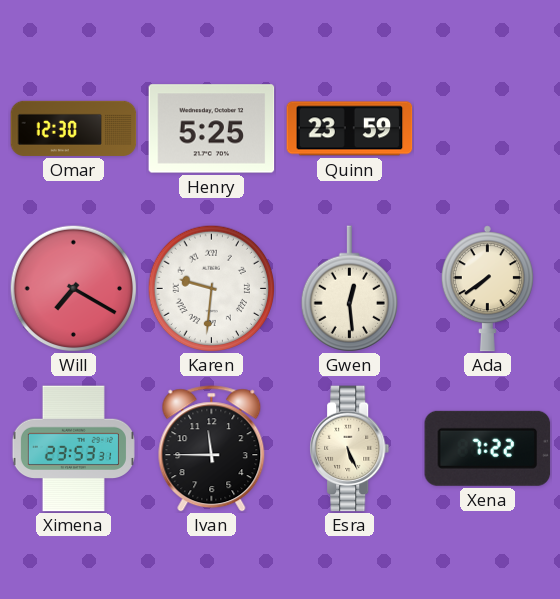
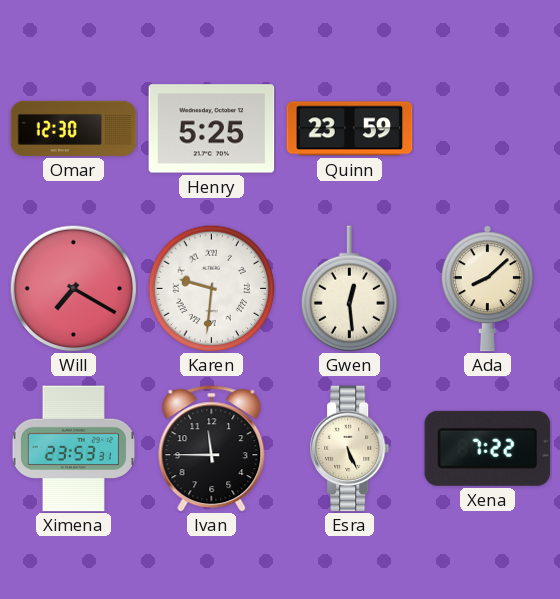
Ada: 7:39 -> 8:08 (487, 289)
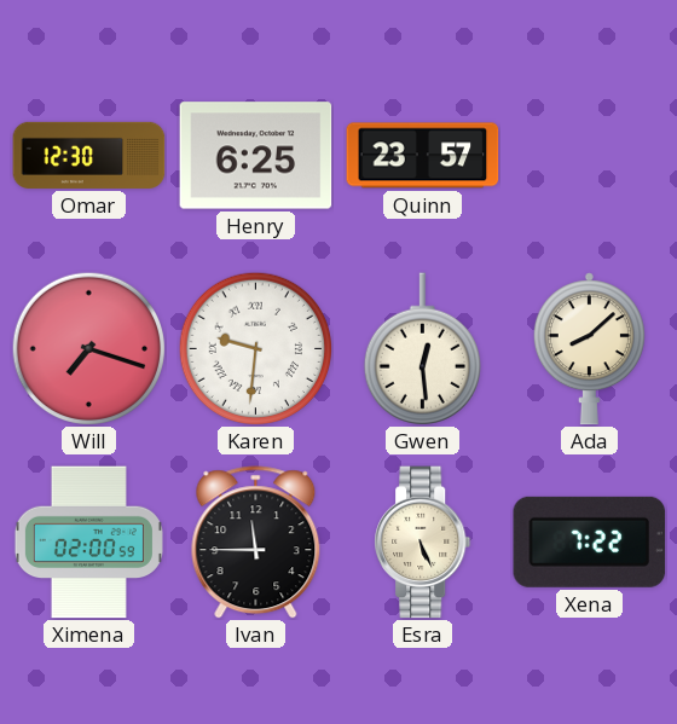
Henry: 5:25 -> 6:25 (256, 156)
Quinn: 23:59 -> 23:57 (423, 156)
Will: 7:20 -> 7:18 (88, 348)
Ximena: 23:53 -> 02:00 (88, 543)
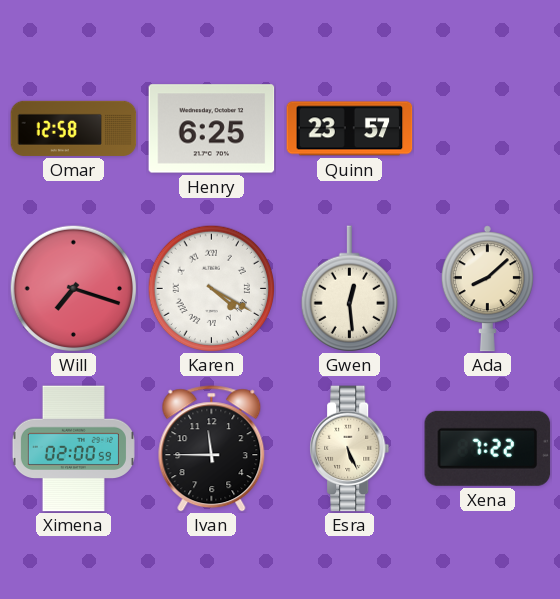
Omar: 12:30 -> 12:58 (74, 128)
Karen: 9:31 -> 4:20 (211, 288)
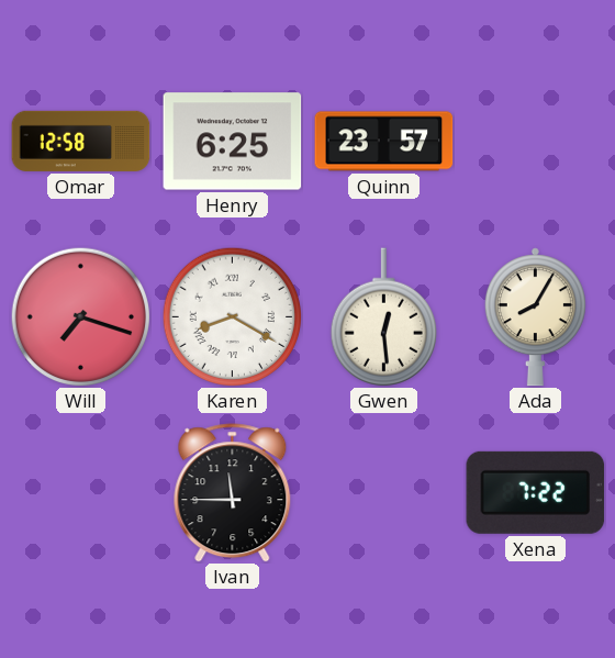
Karen: 4:20 -> 8:20 (232, 316)
Ada: 8:08 -> 8:05 (535, 317)
Ximena: 02:00 -> none (73, 449)
Esra: 5:26 -> none (350, 449)
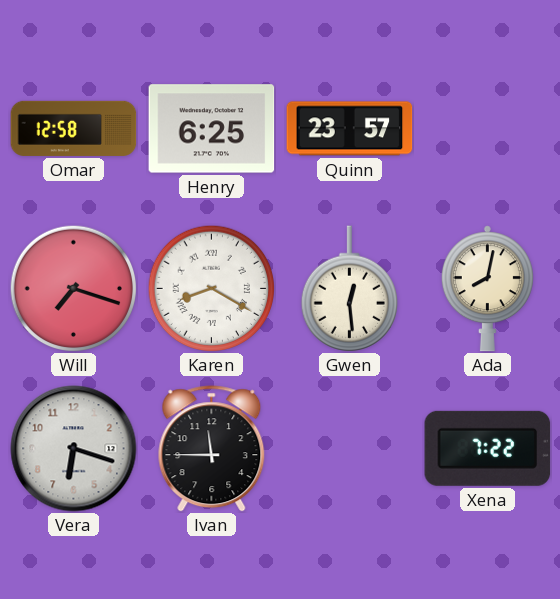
Ada: 8:05 -> 8:02 (487, 289)
Vera: none -> 6:18 (74, 449)
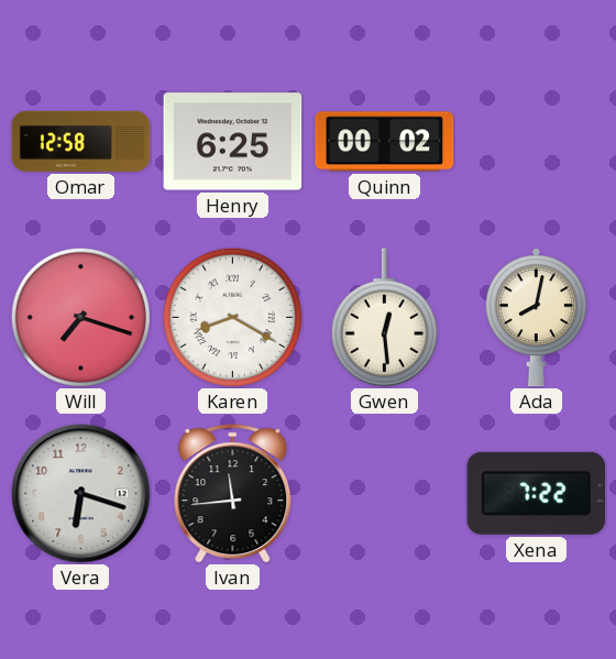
Quinn: 23:57 -> 00:02 (385, 142)
Ivan: 11:45 -> 11:44 (233, 494)
